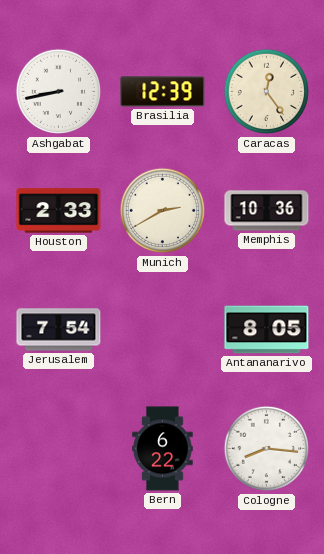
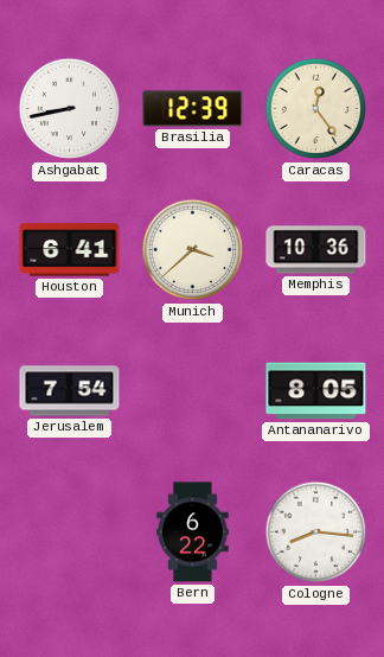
Houston: 2:33 -> 6:41 (70, 250)
Munich: 2:40 -> 3:38 (192, 250)
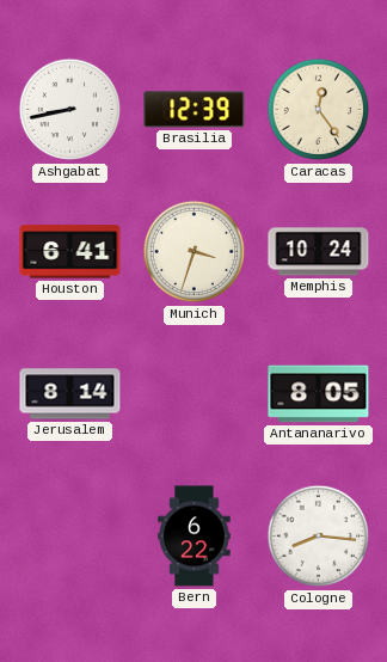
Munich: 3:38 -> 3:33 (193, 252)
Memphis: 10:36 -> 10:24 (319, 252)
Jerusalem: 7:54 -> 8:14 (70, 394)
